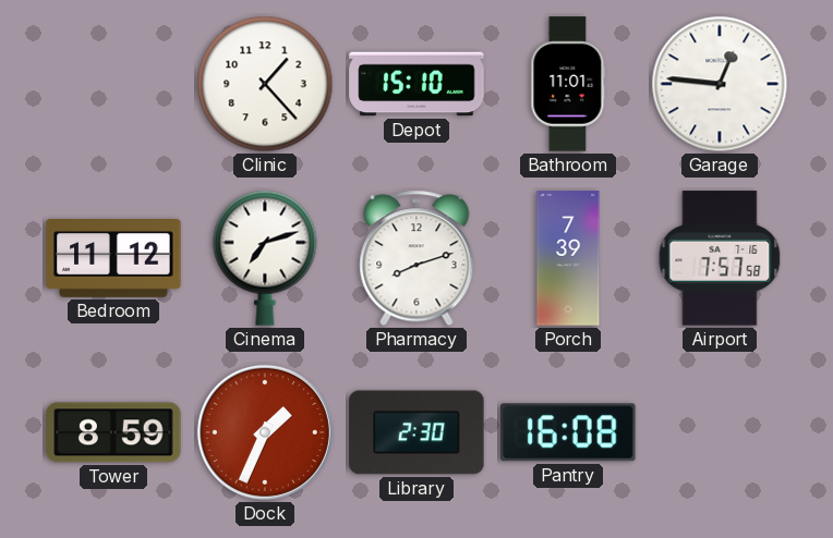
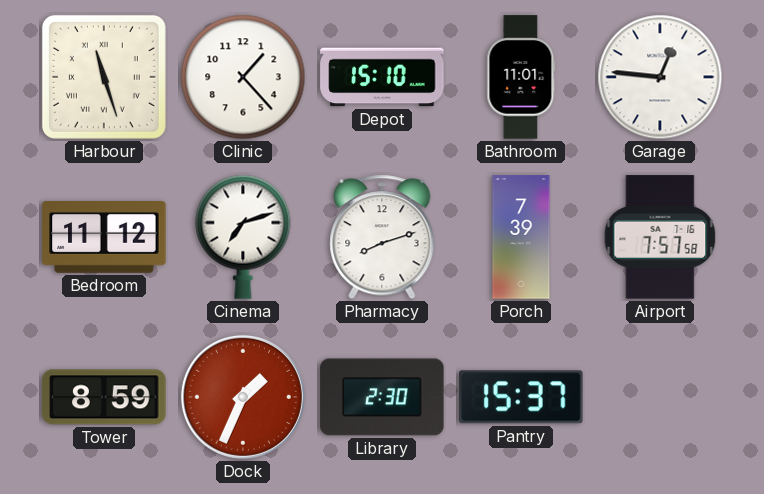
Harbour: none -> 11:27 (104, 77)
Pantry: 16:08 -> 15:37 (522, 397)
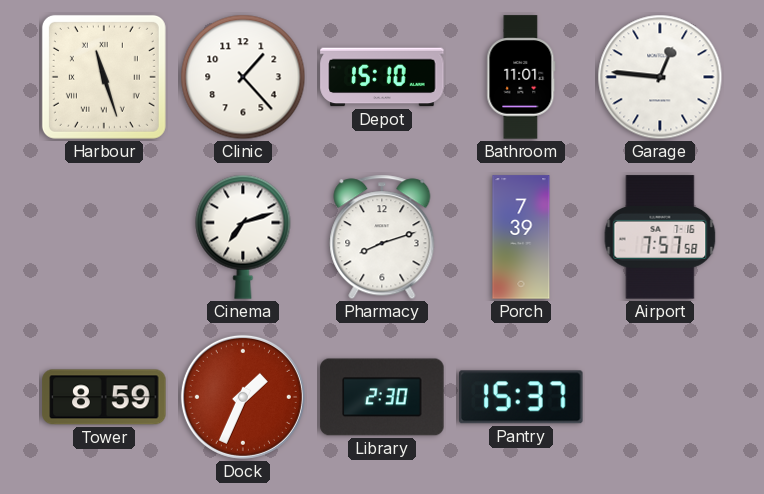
Bedroom: 11:12 -> none (104, 238)
